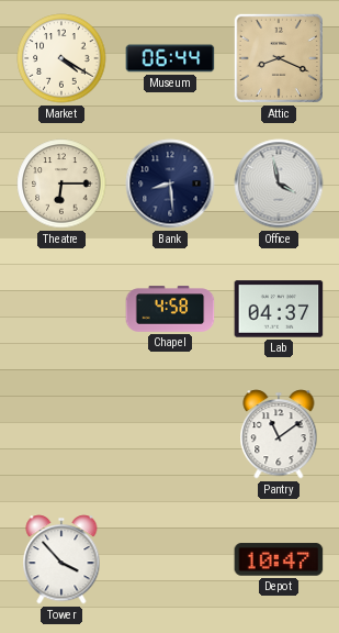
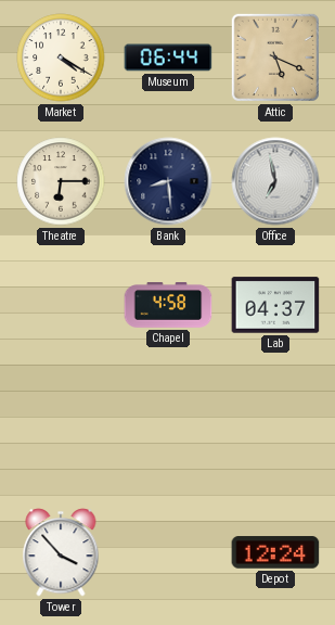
Attic: 8:19 -> 5:19 (275, 58)
Office: 3:58 -> 6:58 (275, 181)
Pantry: 11:09 -> none (279, 434)
Depot: 10:47 -> 12:24 (275, 552)
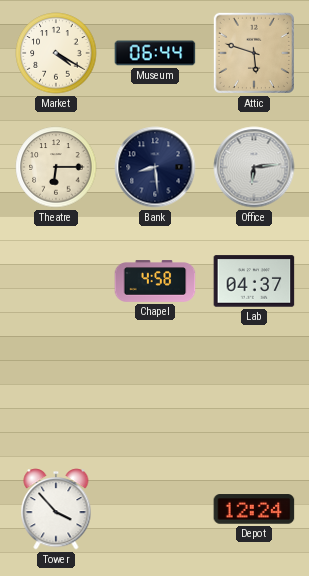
Attic: 5:19 -> 5:48 (254, 53)
Office: 6:58 -> 6:14 (254, 167)
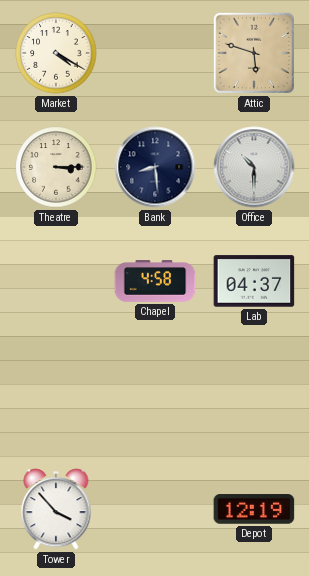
Museum: 06:44 -> none (155, 53)
Theatre: 6:15 -> 3:15 (56, 167)
Office: 6:14 -> 10:30 (254, 167)
Depot: 12:24 -> 12:19 (254, 509)
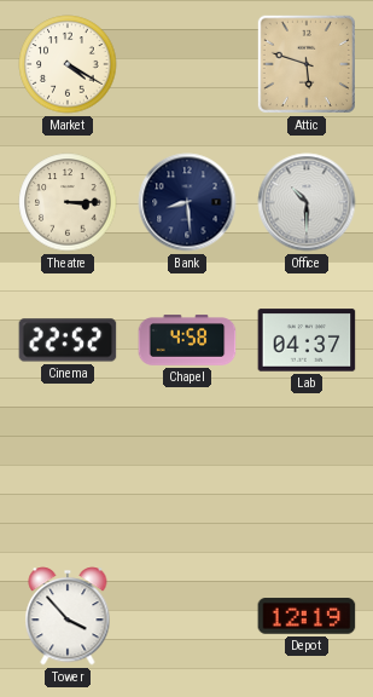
Cinema: none -> 22:52 (68, 340)
